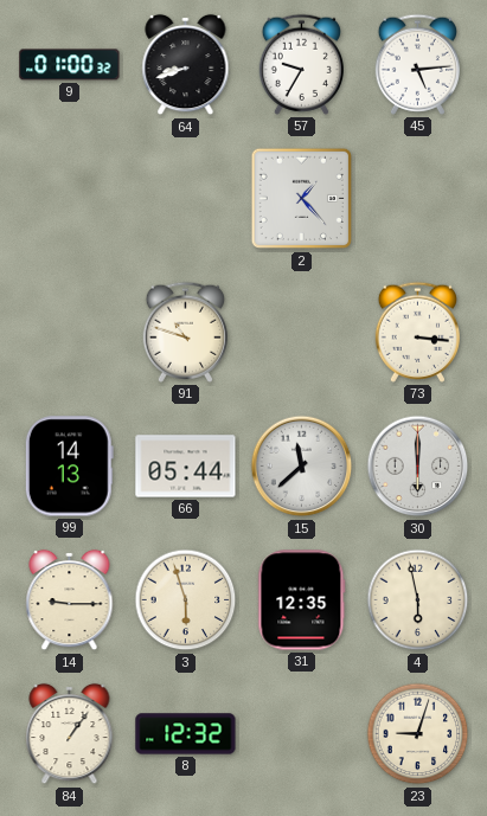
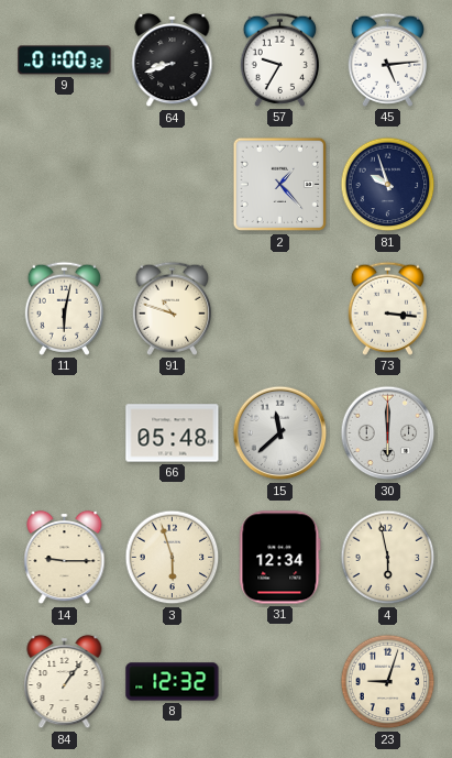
81: none -> 9:57 (388, 185)
11: none -> 6:02 (64, 308)
99: 14:13 -> none (69, 467)
66: 05:44 -> 05:48 (173, 433)
31: 12:35 -> 12:34 (280, 558)
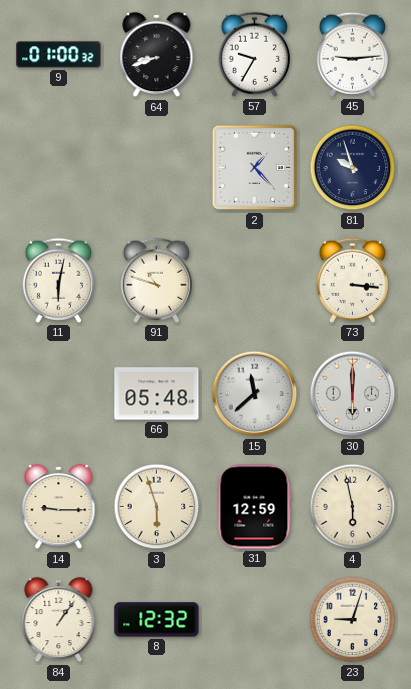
45: 5:14 -> 9:14 (352, 54)
31: 12:34 -> 12:59 (255, 507)
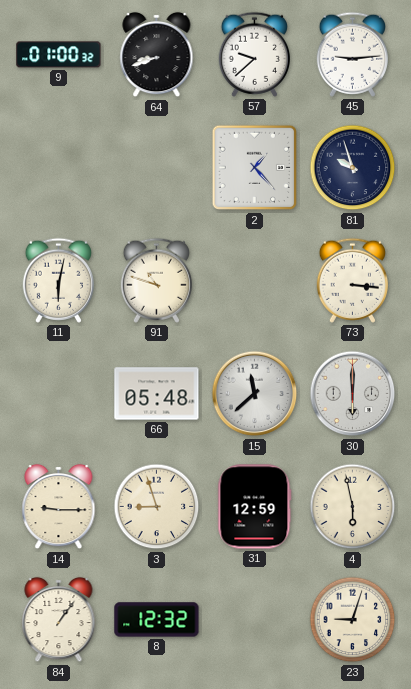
57: 9:35 -> 9:38 (254, 54)
3: 5:57 -> 8:57 (157, 507)
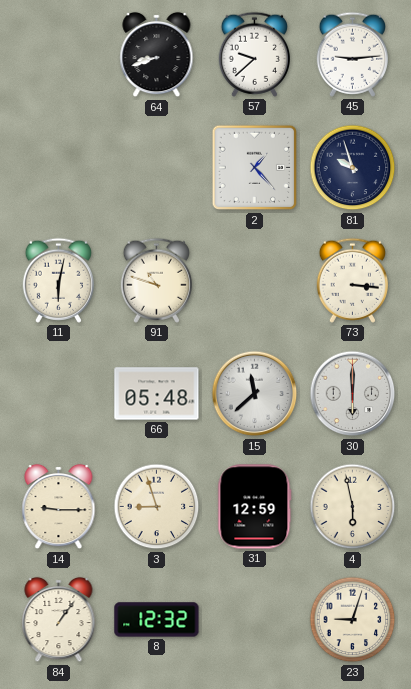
9: 01:00 -> none (59, 55)
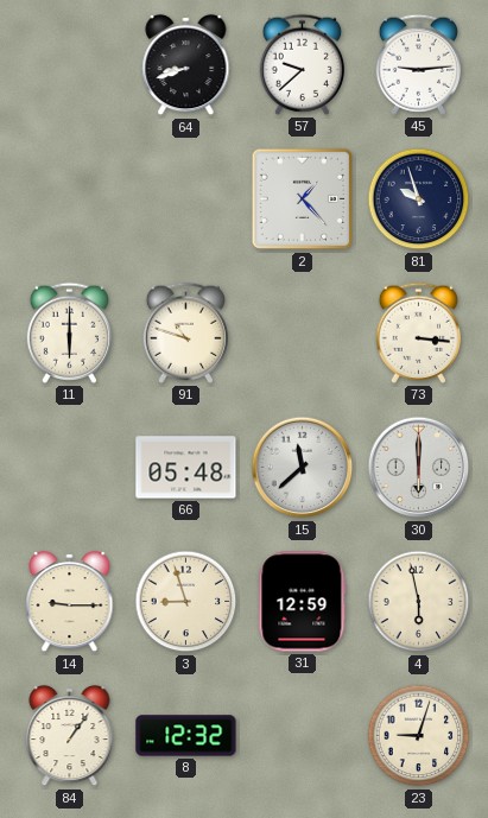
11: 6:02 -> 6:00 (69, 332)
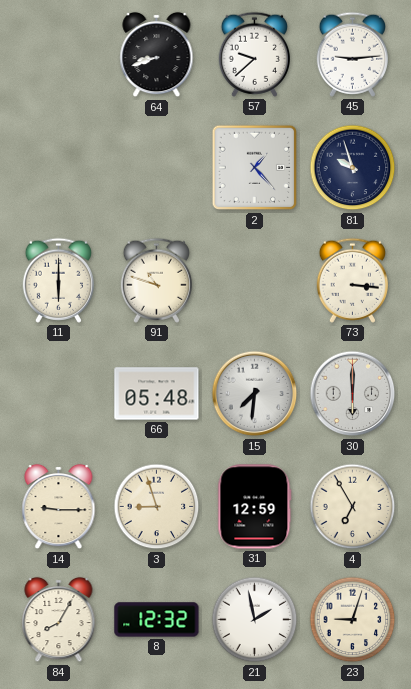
15: 11:38 -> 7:31 (255, 394)
4: 5:58 -> 6:55 (353, 507)
84: 1:06 -> 8:05 (59, 620)
21: none -> 1:58 (255, 620)
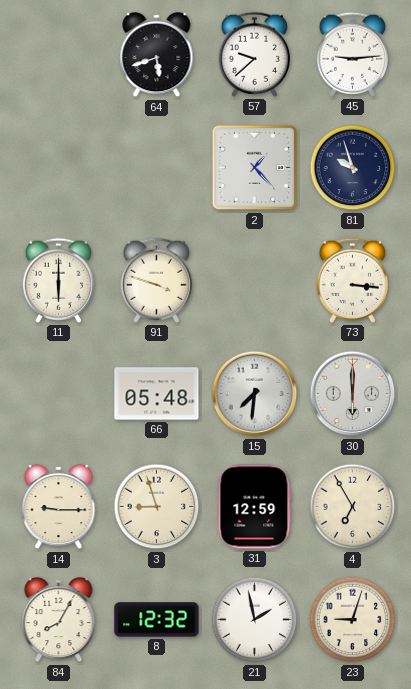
64: 8:42 -> 5:42 (157, 55)
91: 10:48 -> 3:48 (156, 280)
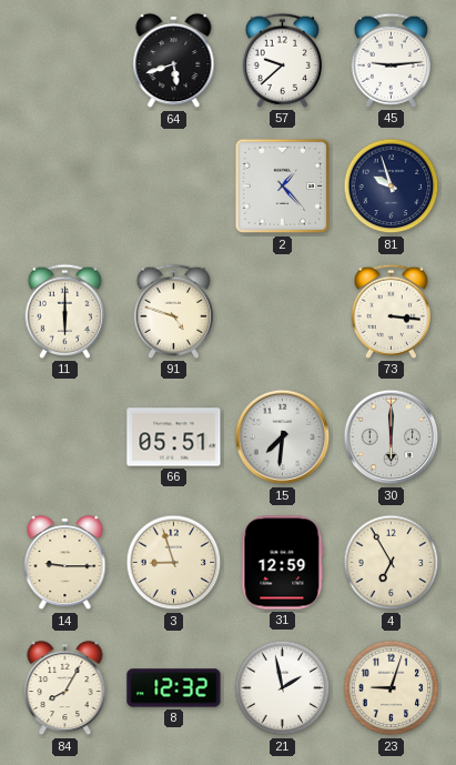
91: 3:48 -> 4:48 (173, 311)
66: 05:48 -> 05:51 (174, 437)
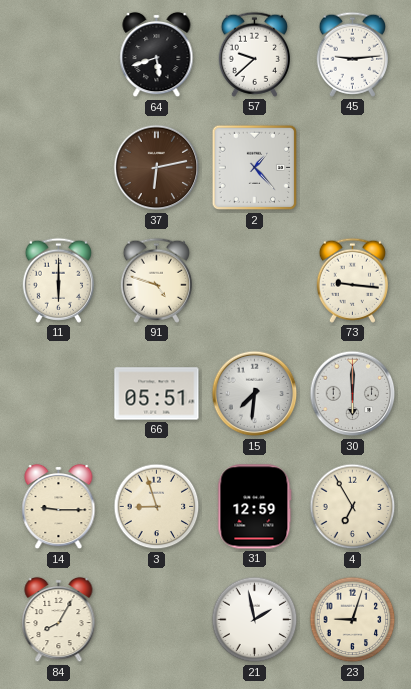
37: none -> 6:13 (157, 168)
81: 9:57 -> none (392, 187)
73: 3:16 -> 9:16 (352, 280)
8: 12:32 -> none (174, 688)
